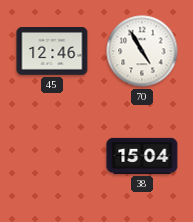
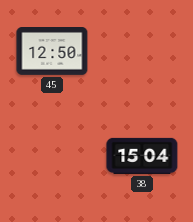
45: 12:46 -> 12:50 (52, 52)
70: 4:55 -> none (142, 51)
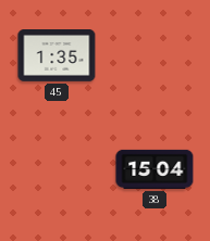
45: 12:50 -> 1:35 (57, 56)
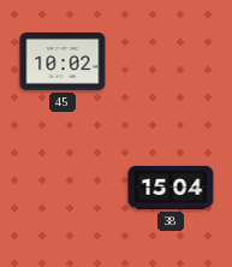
45: 1:35 -> 10:02 (63, 63)
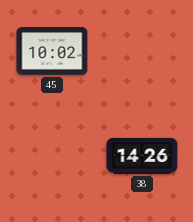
38: 15:04 -> 14:26 (142, 156)
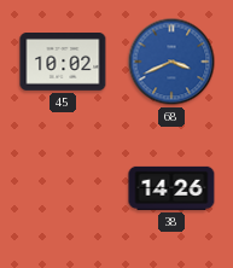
68: none -> 3:41 (171, 62)
